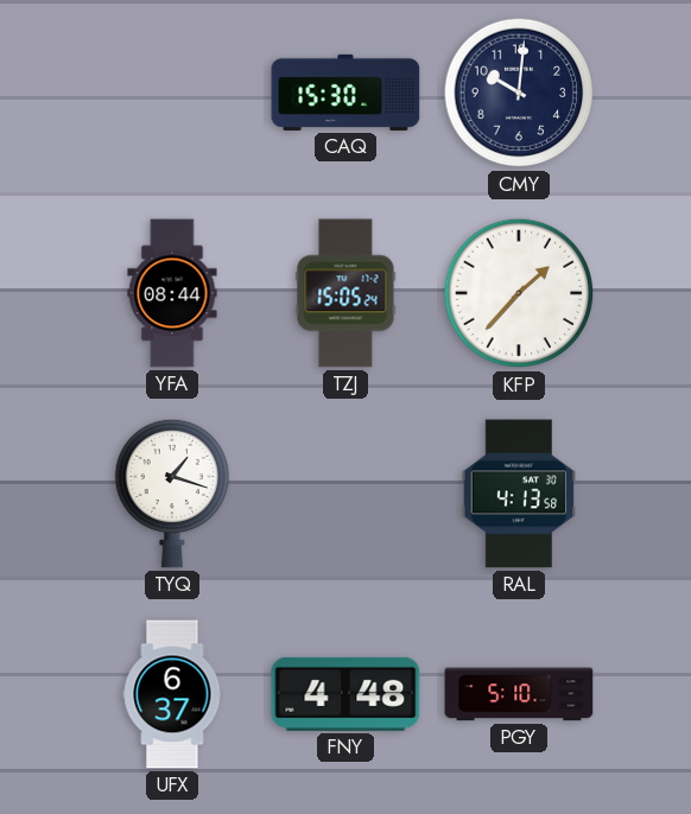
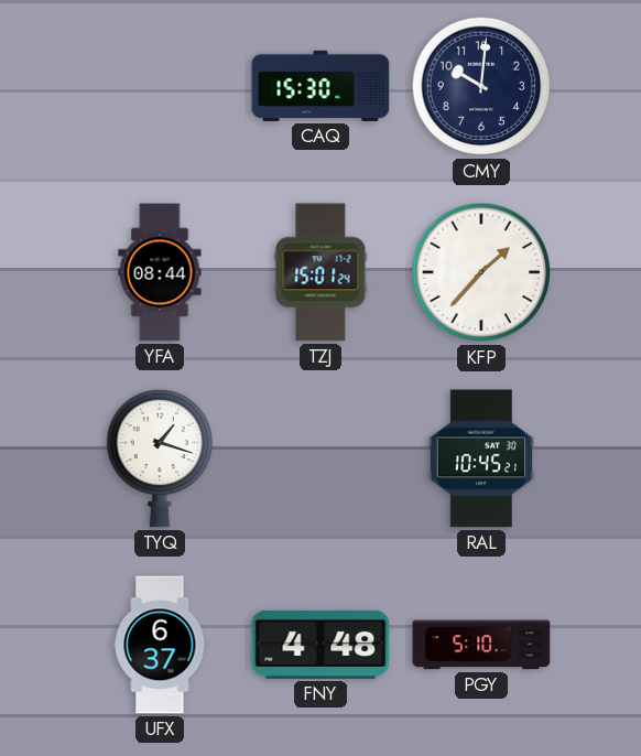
TZJ: 15:05 -> 15:01 (320, 272)
RAL: 4:13 -> 10:45 (481, 458)
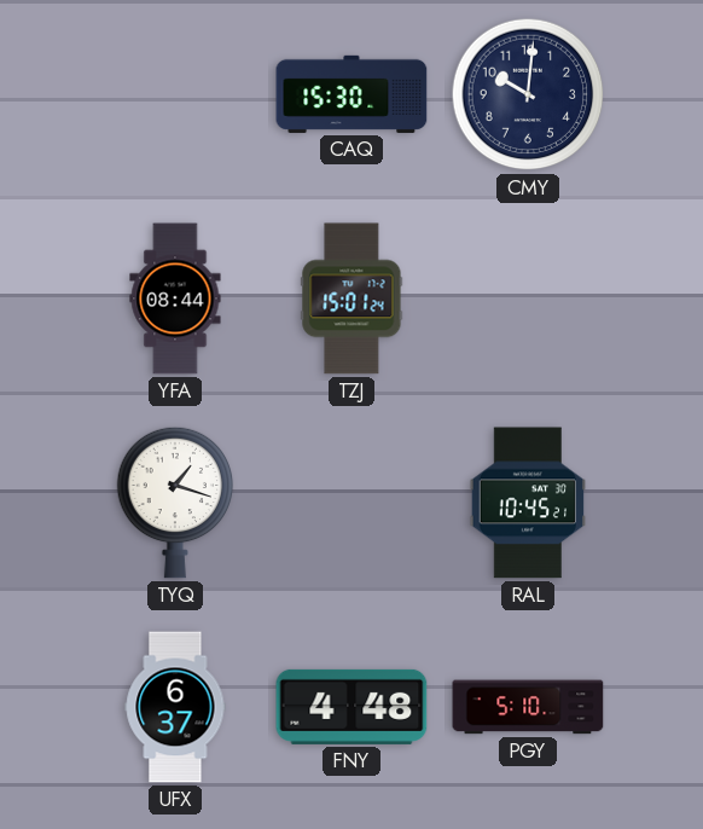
KFP: 1:37 -> none (481, 272)
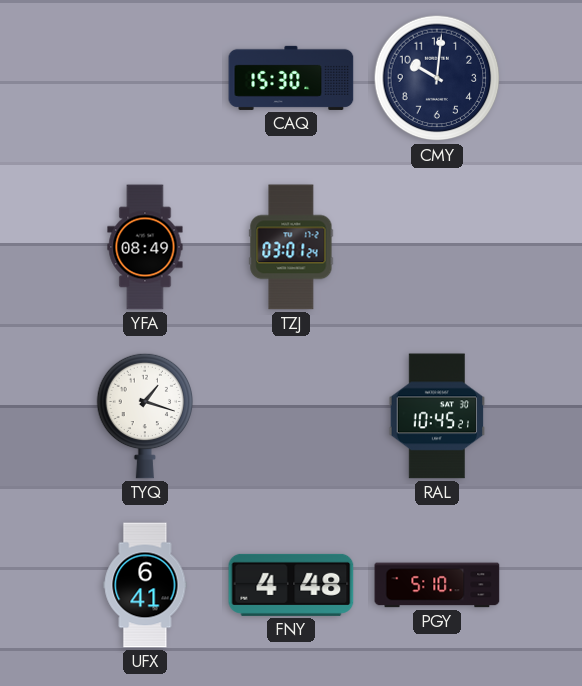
YFA: 08:44 -> 08:49 (145, 247)
TZJ: 15:01 -> 03:01 (291, 247)
UFX: 6:37 -> 6:41 (145, 585)
